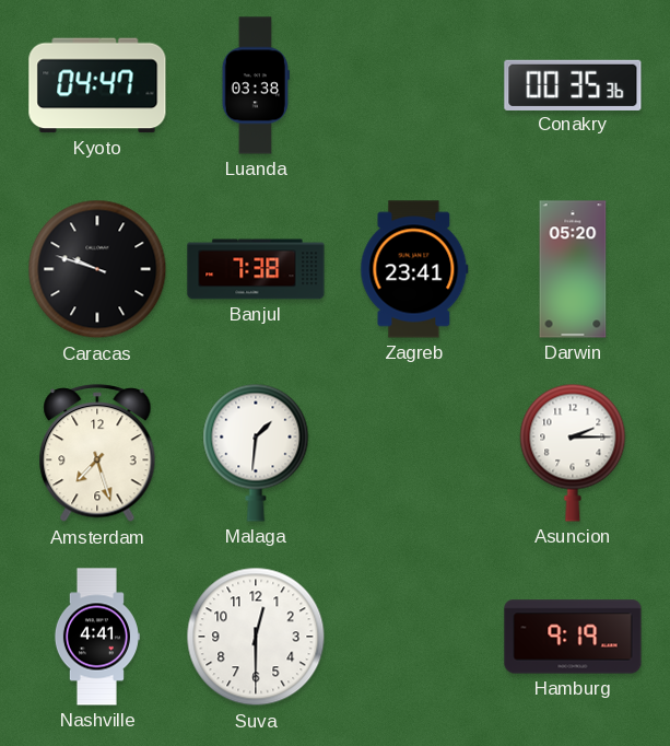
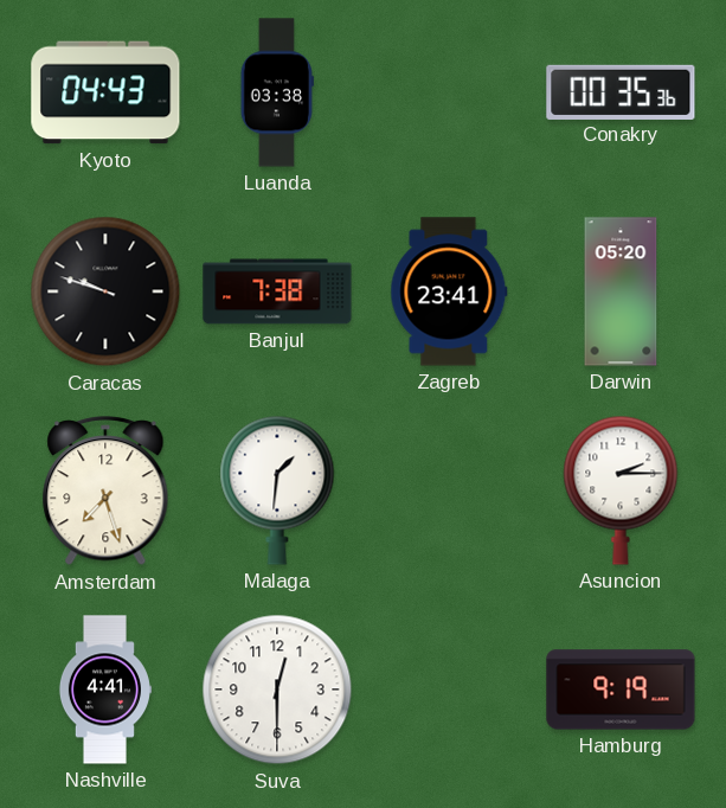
Kyoto: 04:47 -> 04:43 (105, 92)
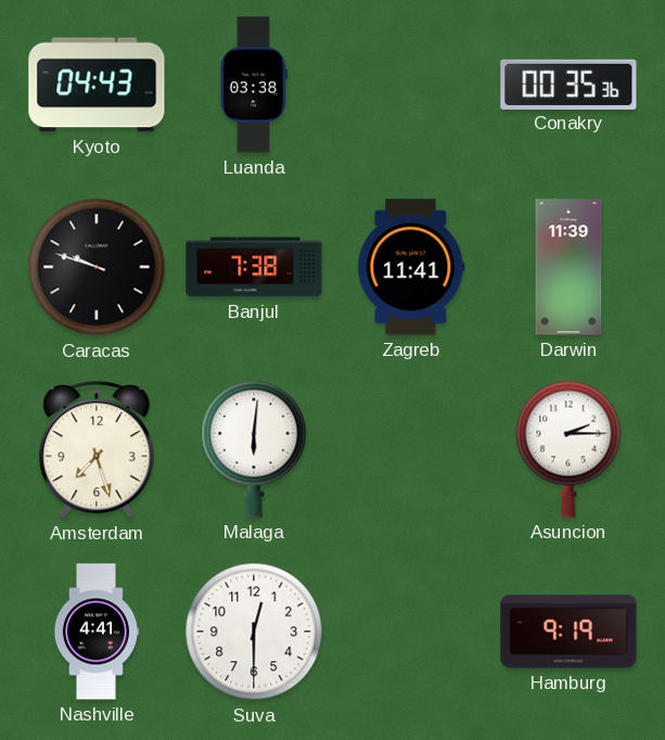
Zagreb: 23:41 -> 11:41 (411, 267)
Darwin: 05:20 -> 11:39 (568, 267)
Malaga: 1:31 -> 6:01 (254, 449)
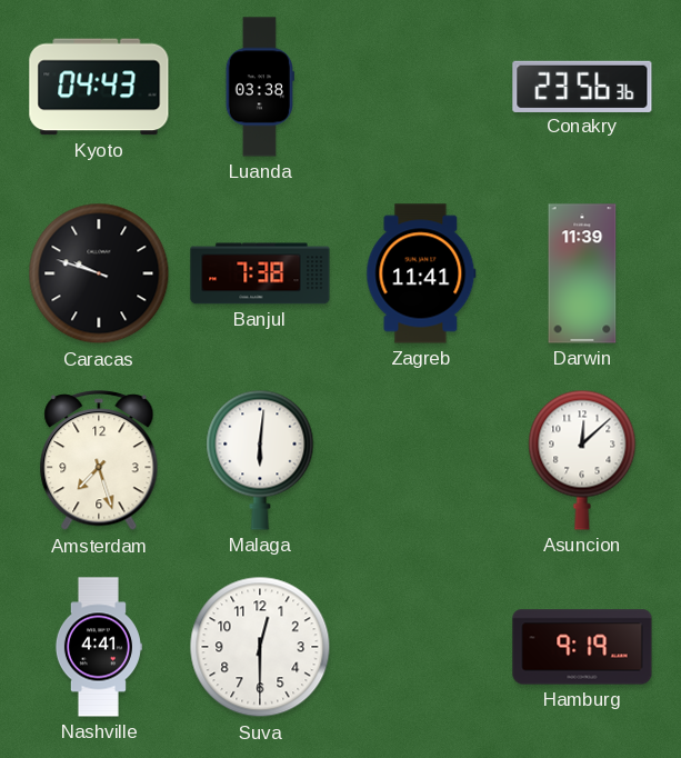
Conakry: 00:35 -> 23:56 (582, 86)
Asuncion: 2:15 -> 12:08 (582, 460)
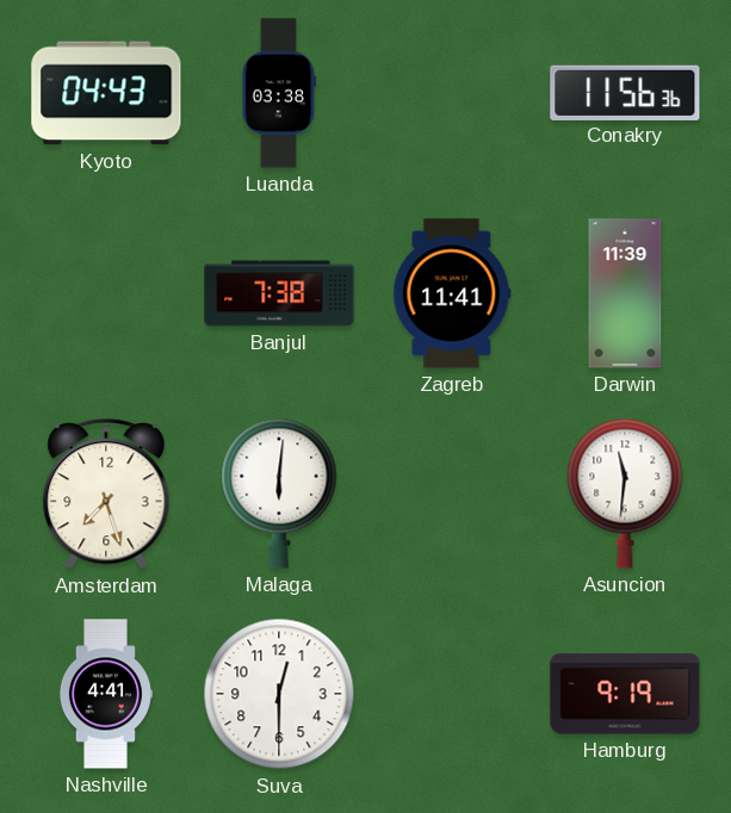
Conakry: 23:56 -> 11:56 (625, 92)
Caracas: 9:48 -> none (99, 273)
Asuncion: 12:08 -> 11:31 (625, 494)
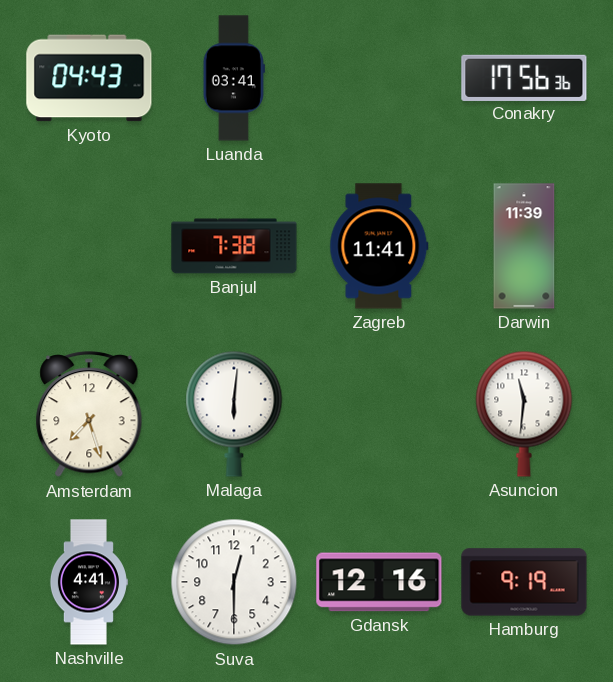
Luanda: 03:38 -> 03:41 (234, 78)
Conakry: 11:56 -> 17:56 (524, 77)
Gdansk: none -> 12:16 (379, 582)
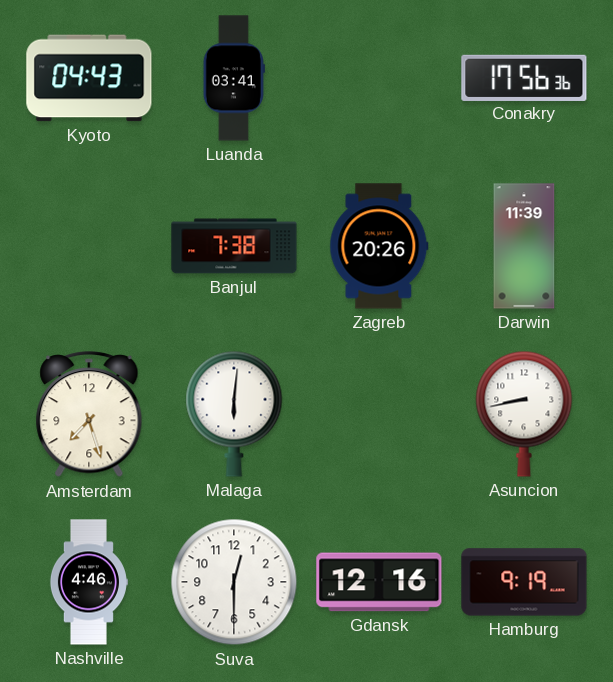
Zagreb: 11:41 -> 20:26 (379, 246)
Asuncion: 11:31 -> 8:43 (524, 414)
Nashville: 4:41 -> 4:46 (88, 582)
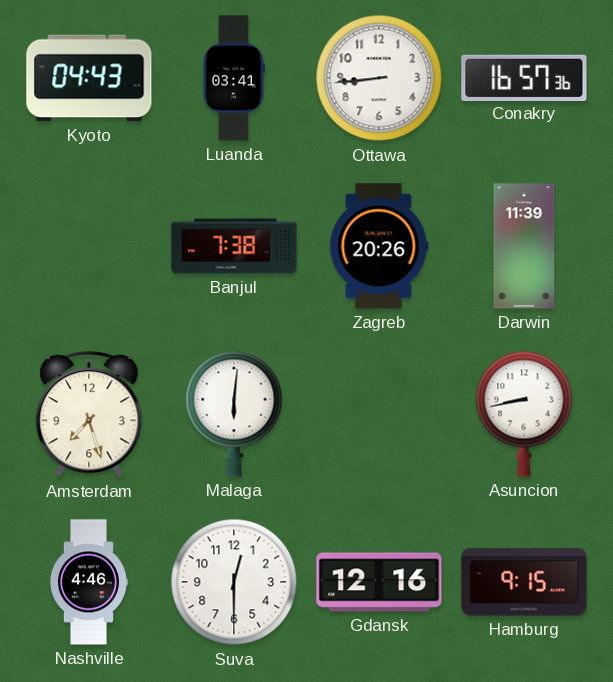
Ottawa: none -> 8:44 (379, 78)
Conakry: 17:56 -> 16:57 (524, 77)
Hamburg: 9:19 -> 9:15 (524, 582)
